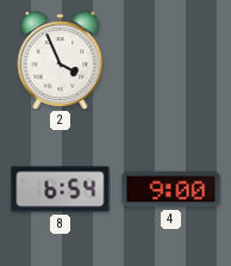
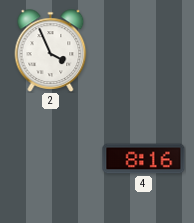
8: 6:54 -> none (61, 190)
4: 9:00 -> 8:16 (144, 159)
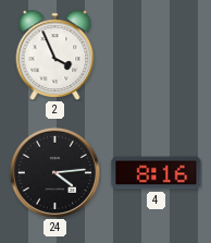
24: none -> 4:14 (54, 172)
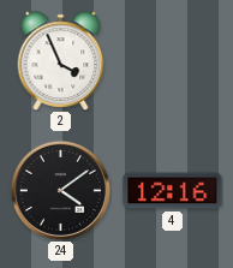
24: 4:14 -> 4:09 (60, 190)
4: 8:16 -> 12:16 (173, 191)
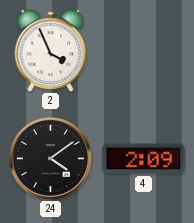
4: 12:16 -> 2:09 (144, 159)
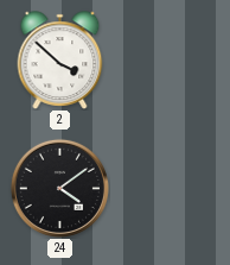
2: 3:56 -> 3:52 (60, 61)
4: 2:09 -> none (144, 159)
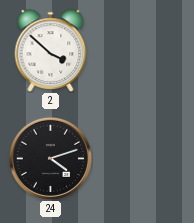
24: 4:09 -> 4:12 (50, 158)
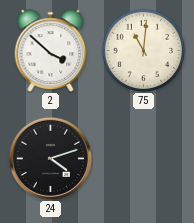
75: none -> 11:01 (143, 50)
